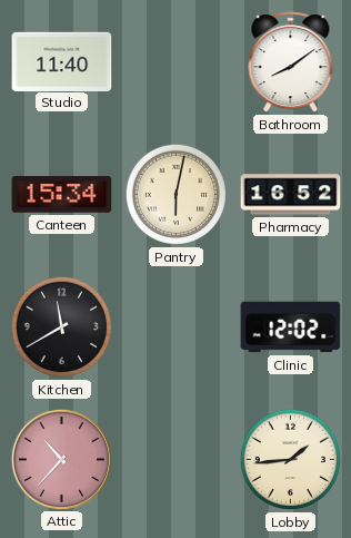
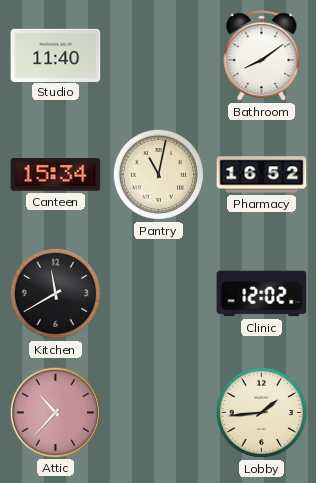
Pantry: 6:02 -> 11:02 (158, 174)
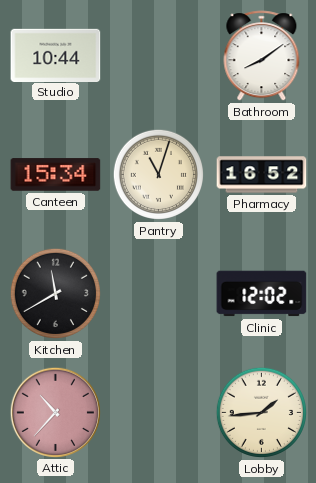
Studio: 11:40 -> 10:44 (56, 55)
Pantry: 11:02 -> 11:03 (158, 174)
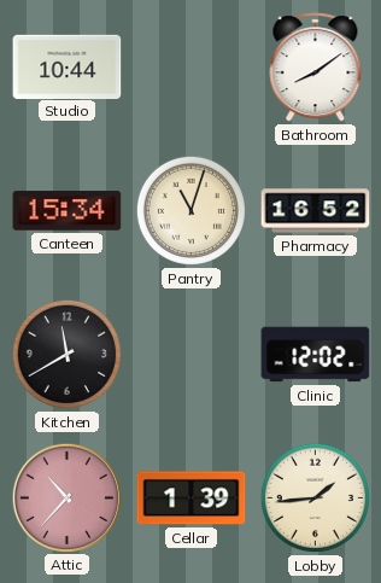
Cellar: none -> 1:39 (192, 499)
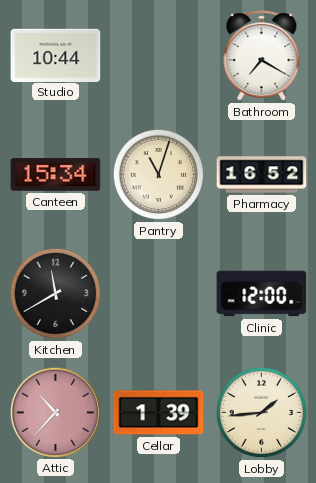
Bathroom: 8:09 -> 7:20 (262, 56)
Clinic: 12:02 -> 12:00 (262, 294)
